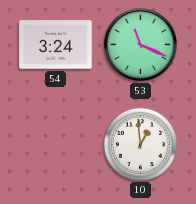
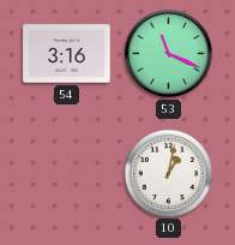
54: 3:24 -> 3:16 (67, 54)
10: 12:59 -> 1:02 (168, 173)
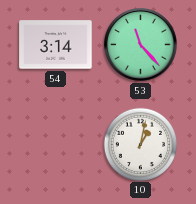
54: 3:16 -> 3:14 (56, 45)
53: 11:19 -> 11:23 (141, 45)
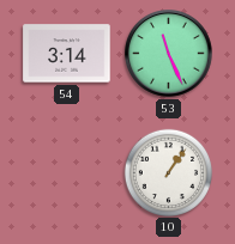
53: 11:23 -> 11:26 (169, 54)
10: 1:02 -> 1:06 (168, 172)
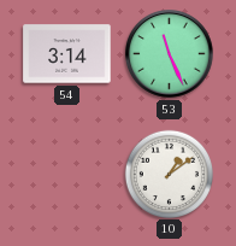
10: 1:06 -> 1:09 (169, 174)
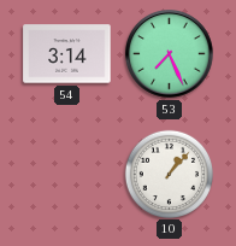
53: 11:26 -> 7:26 (170, 54)
10: 1:09 -> 1:07 (169, 174)
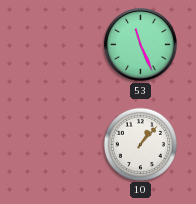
54: 3:14 -> none (67, 54)
53: 7:26 -> 11:26 (141, 45)
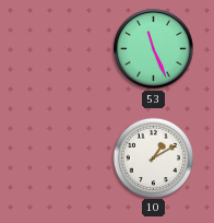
10: 1:07 -> 1:10 (153, 157)
